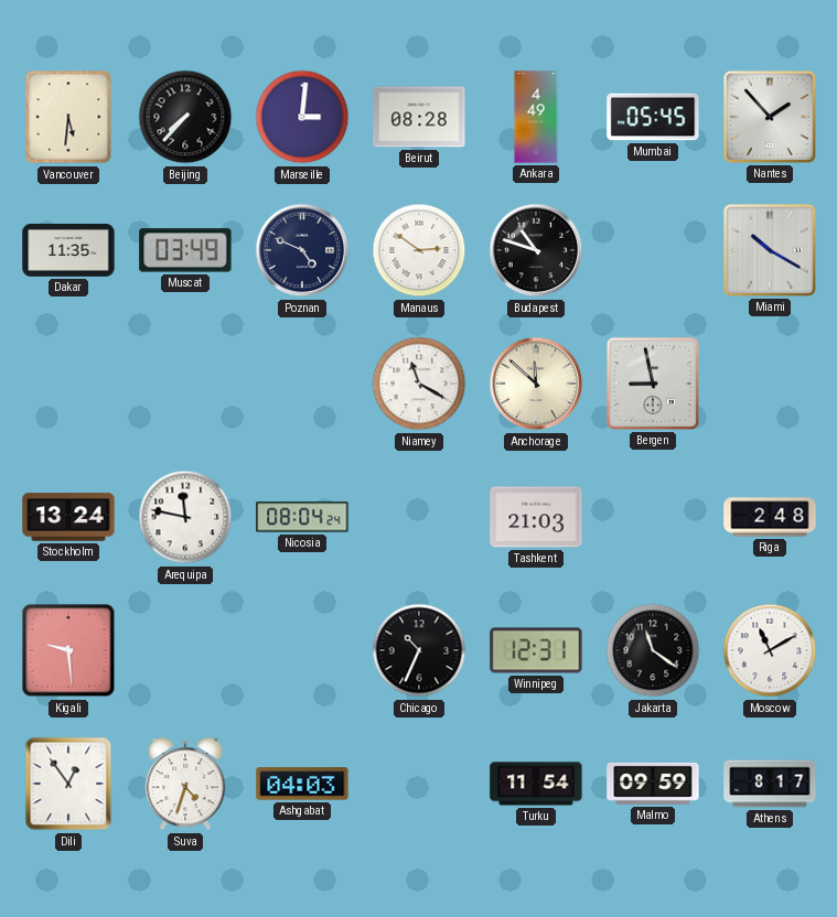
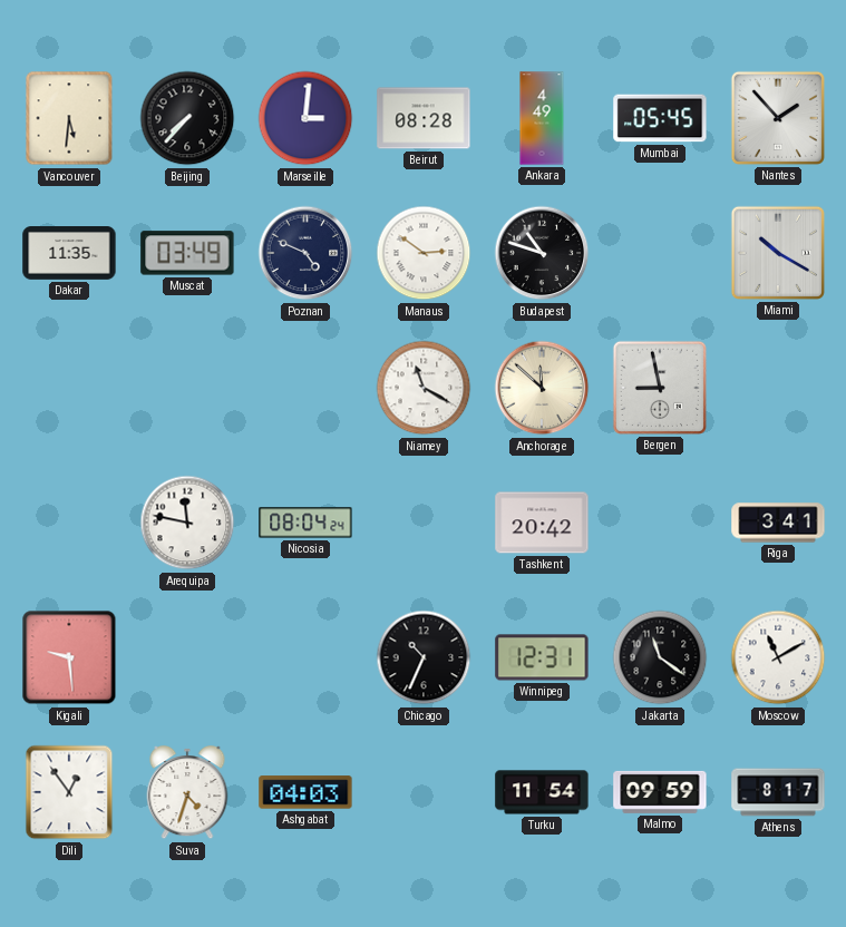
Stockholm: 13:24 -> none (68, 517)
Tashkent: 21:03 -> 20:42 (542, 523)
Riga: 2:48 -> 3:41 (778, 523)
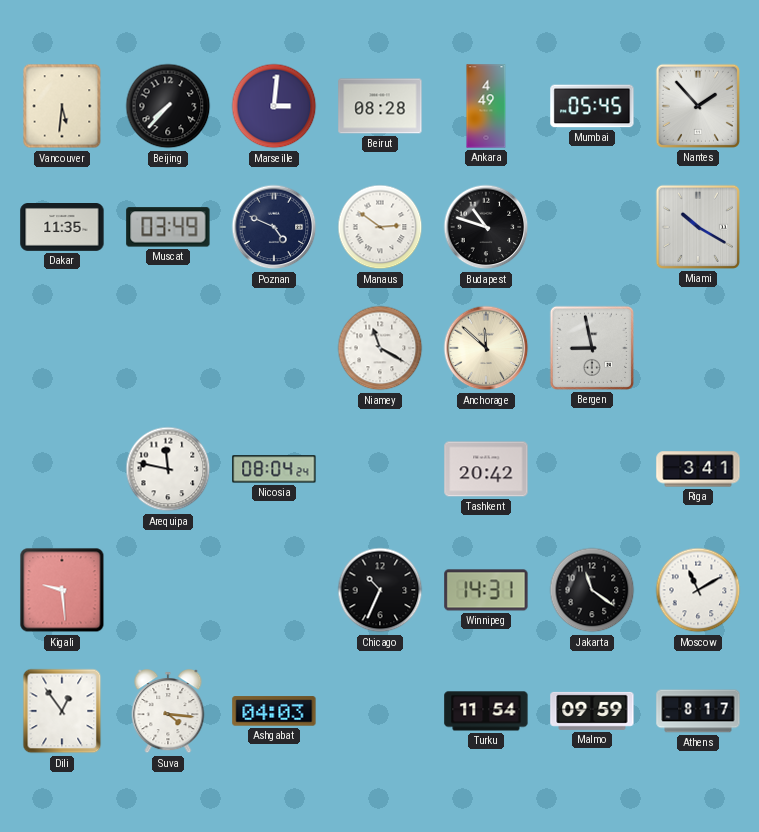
Winnipeg: 12:31 -> 14:31 (486, 590)
Suva: 4:33 -> 4:16 (168, 712)
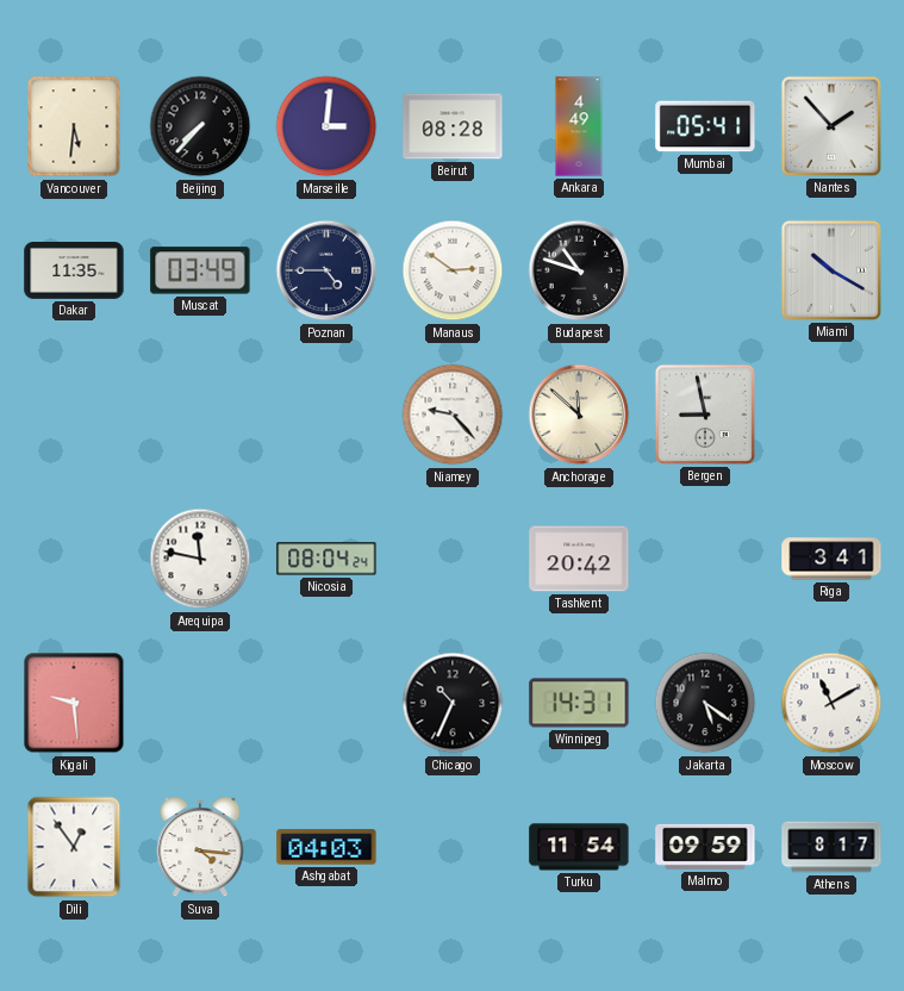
Mumbai: 05:45 -> 05:41 (705, 126)
Poznan: 4:49 -> 4:45 (326, 270)
Niamey: 11:20 -> 9:23 (453, 415)
Jakarta: 11:21 -> 5:21 (705, 703)
